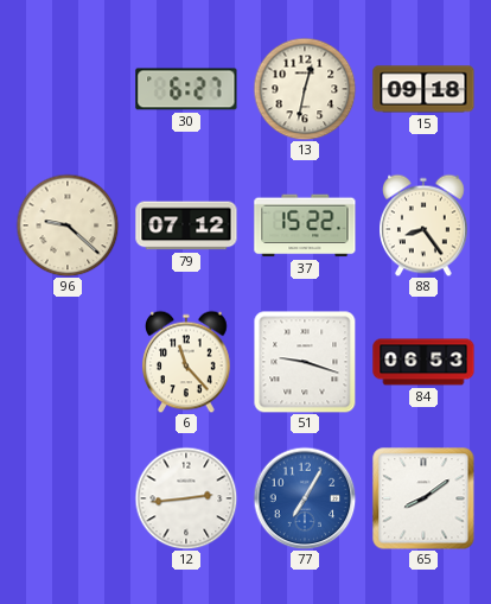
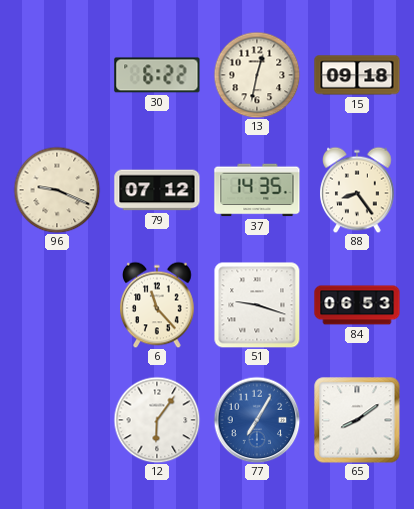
30: 6:27 -> 6:22 (157, 75)
96: 9:22 -> 9:19 (57, 190)
37: 15:22 -> 14:35 (257, 190)
12: 2:44 -> 6:06 (157, 420)
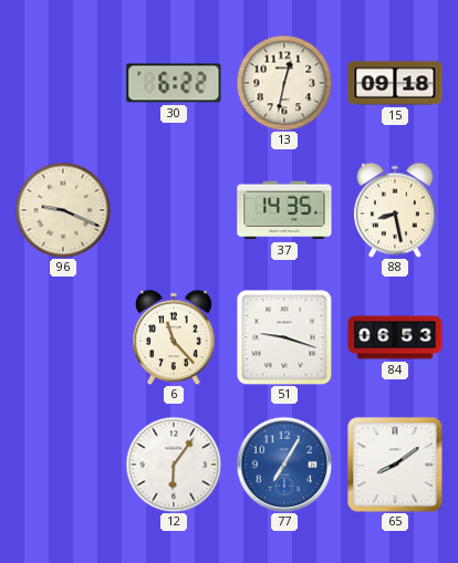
79: 07:12 -> none (157, 190)
88: 8:24 -> 8:28 (395, 210)
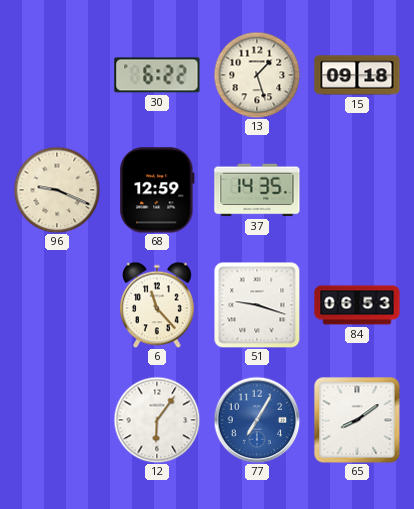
13: 12:32 -> 1:27 (257, 75)
68: none -> 12:59 (157, 190)
88: 8:28 -> none (395, 210)
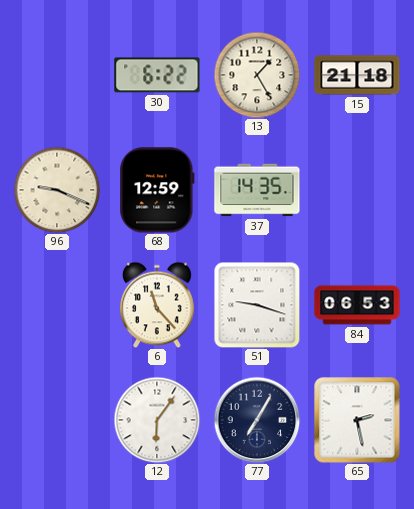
13: 1:27 -> 1:25 (257, 75)
15: 09:18 -> 21:18 (357, 75)
77 dial: blue -> navy (257, 420)
65: 8:09 -> 2:28 (357, 420)
